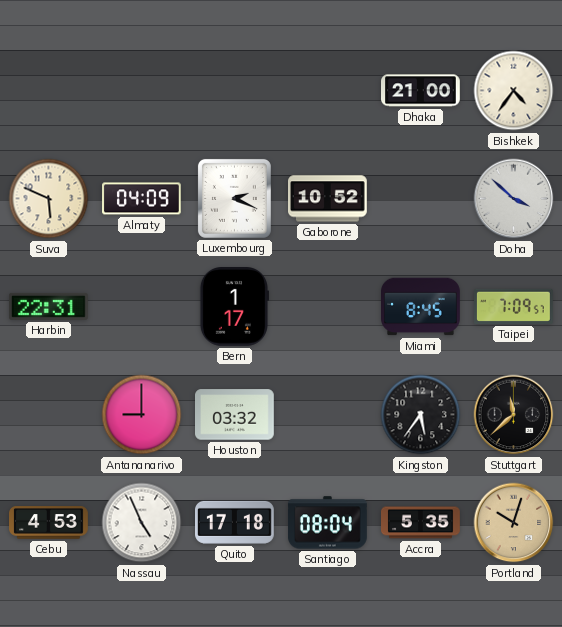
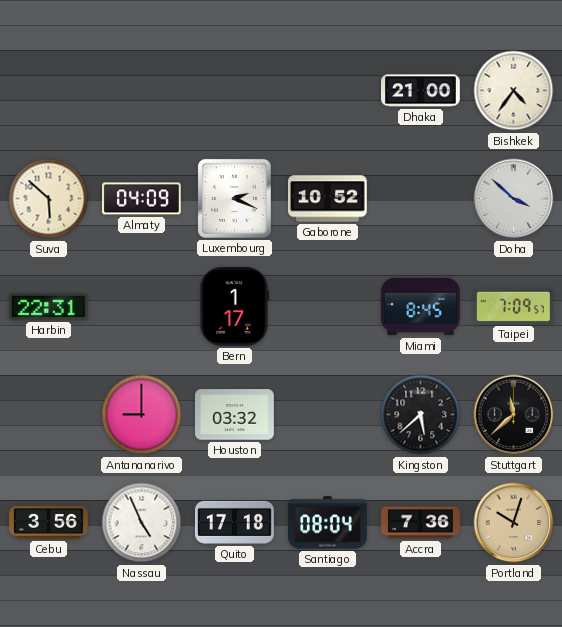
Suva: 5:49 -> 5:52 (49, 199)
Kingston: 5:36 -> 5:38 (421, 415)
Cebu: 4:53 -> 3:56 (49, 523)
Accra: 5:35 -> 7:36 (421, 523)
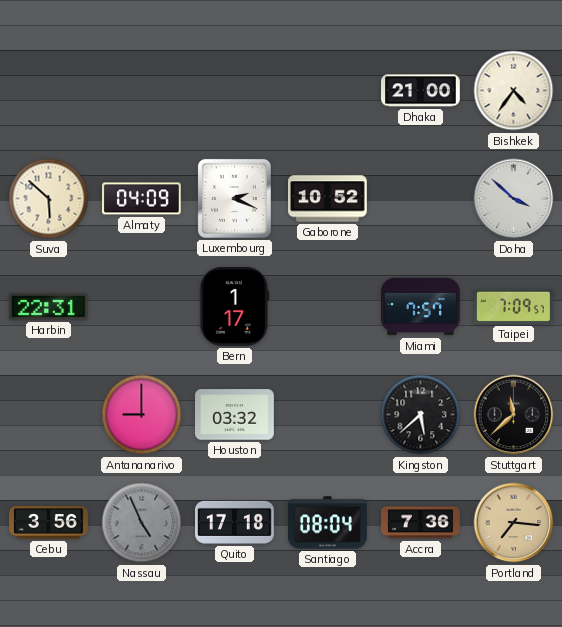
Miami: 8:45 -> 7:57 (421, 307)
Nassau dial: white -> grey (142, 523)
Portland: 10:03 -> 7:16 (514, 523)
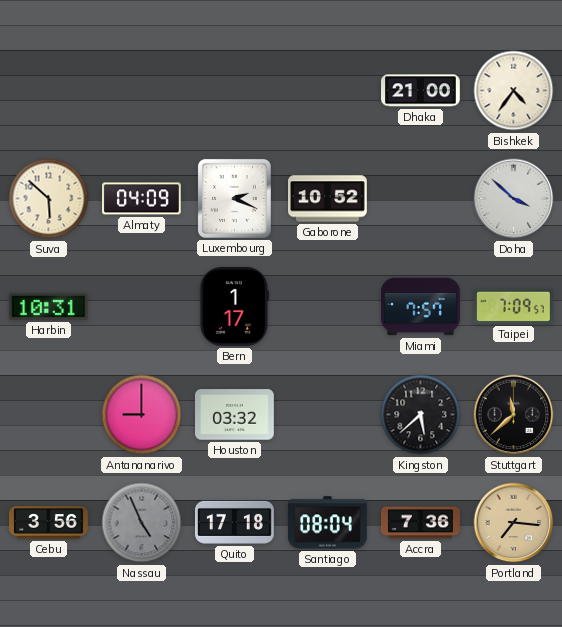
Harbin: 22:31 -> 10:31 (49, 306)
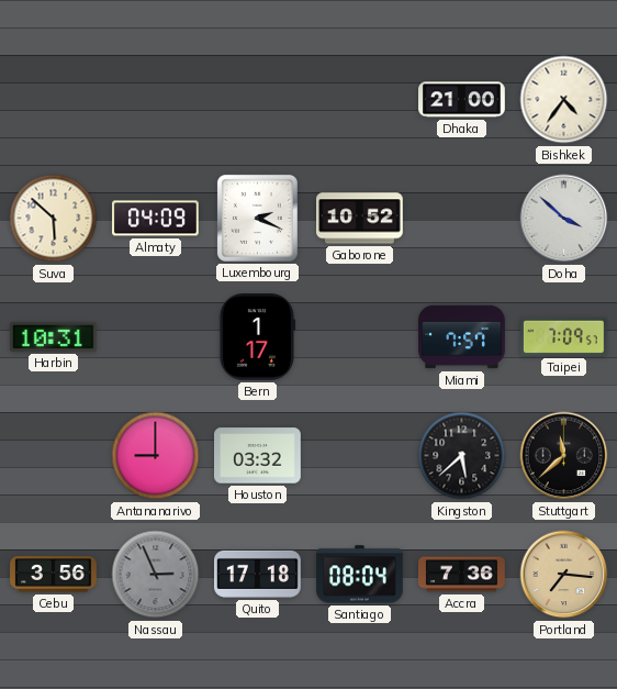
Nassau: 4:56 -> 2:56 (156, 575)
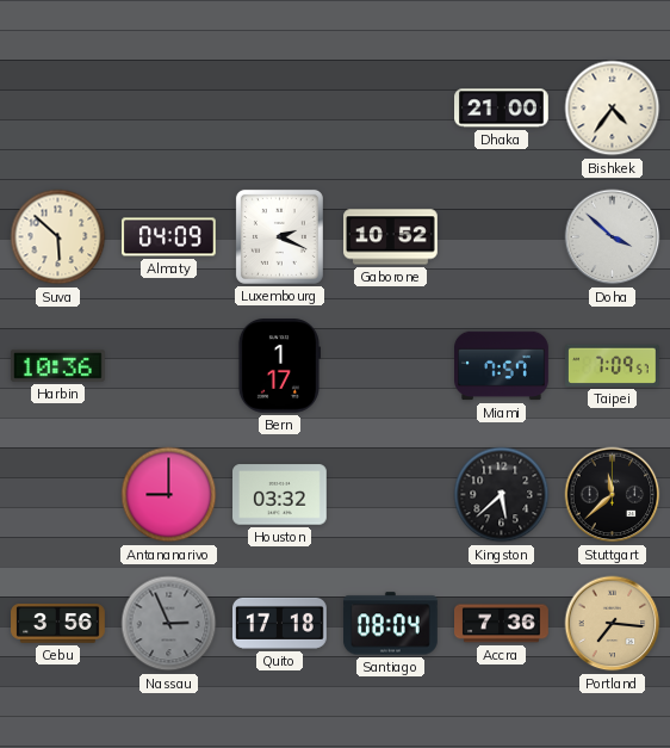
Harbin: 10:31 -> 10:36 (58, 365)
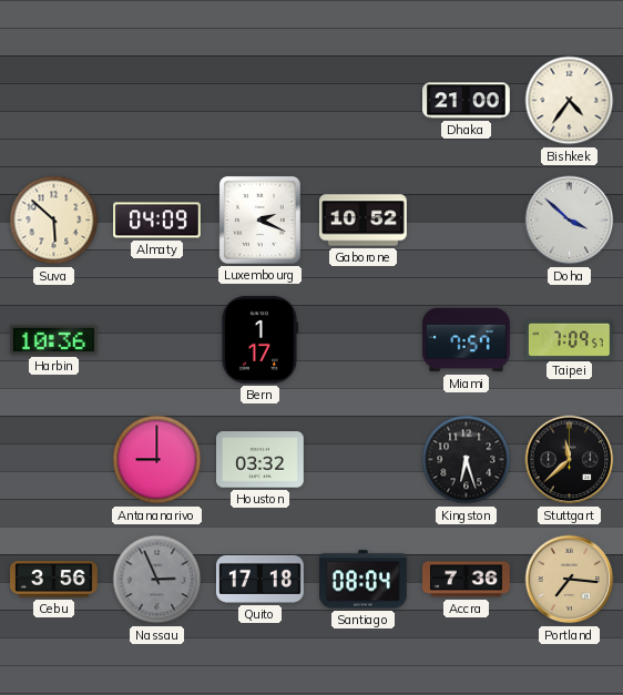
Kingston: 5:38 -> 6:27 (467, 460)
